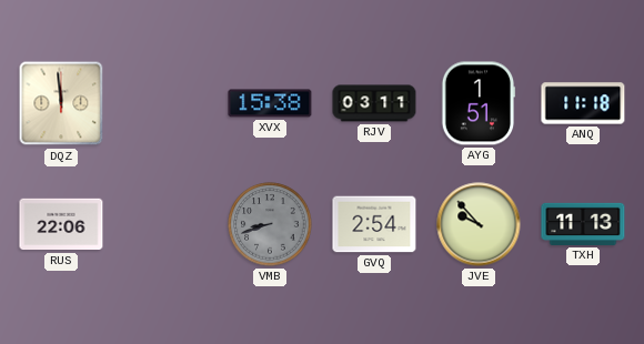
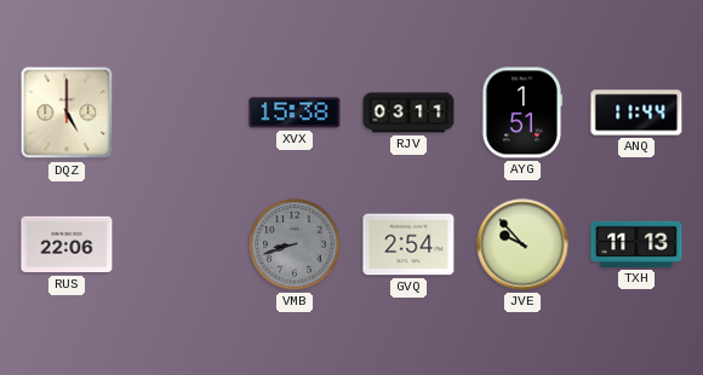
DQZ: 11:59 -> 5:00 (67, 112)
ANQ: 11:18 -> 11:44 (636, 112)
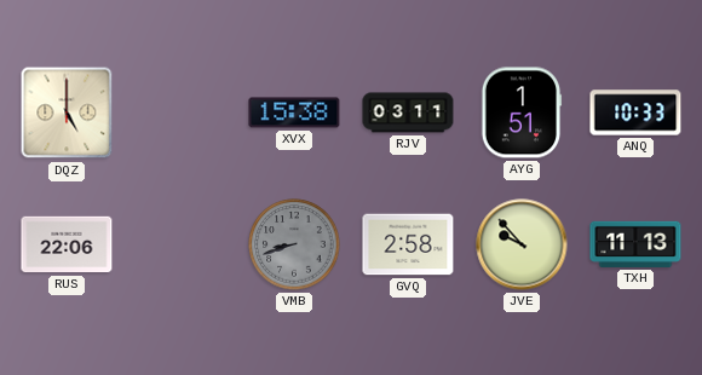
ANQ: 11:44 -> 10:33 (635, 112)
GVQ: 2:54 -> 2:58 (408, 244)
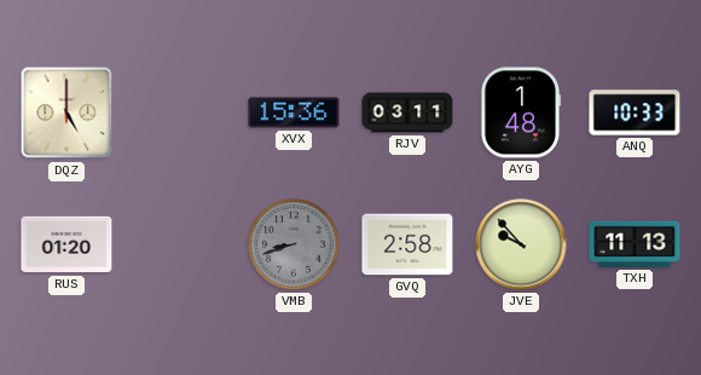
XVX: 15:38 -> 15:36 (294, 112)
AYG: 1:51 -> 1:48 (521, 112)
RUS: 22:06 -> 01:20 (66, 244)
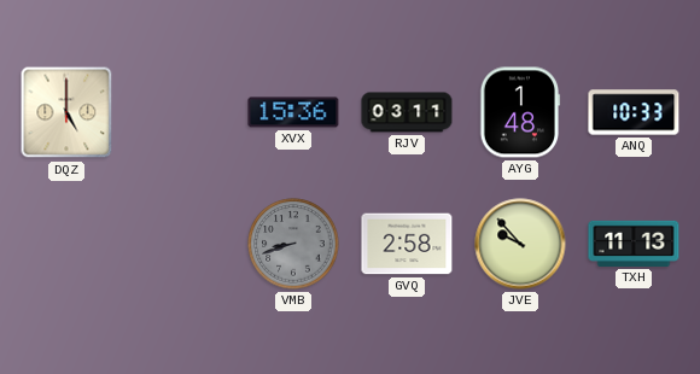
RUS: 01:20 -> none (66, 244)
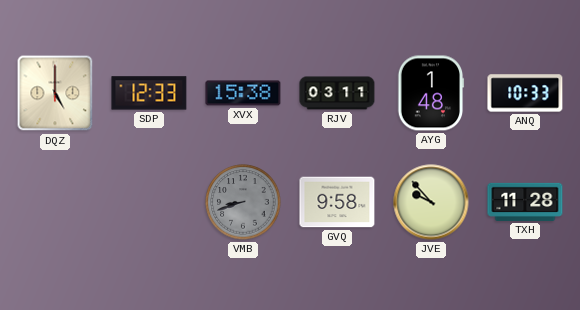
SDP: none -> 12:33 (149, 93)
XVX: 15:36 -> 15:38 (243, 93)
GVQ: 2:58 -> 9:58 (337, 202)
TXH: 11:13 -> 11:28 (525, 202)
